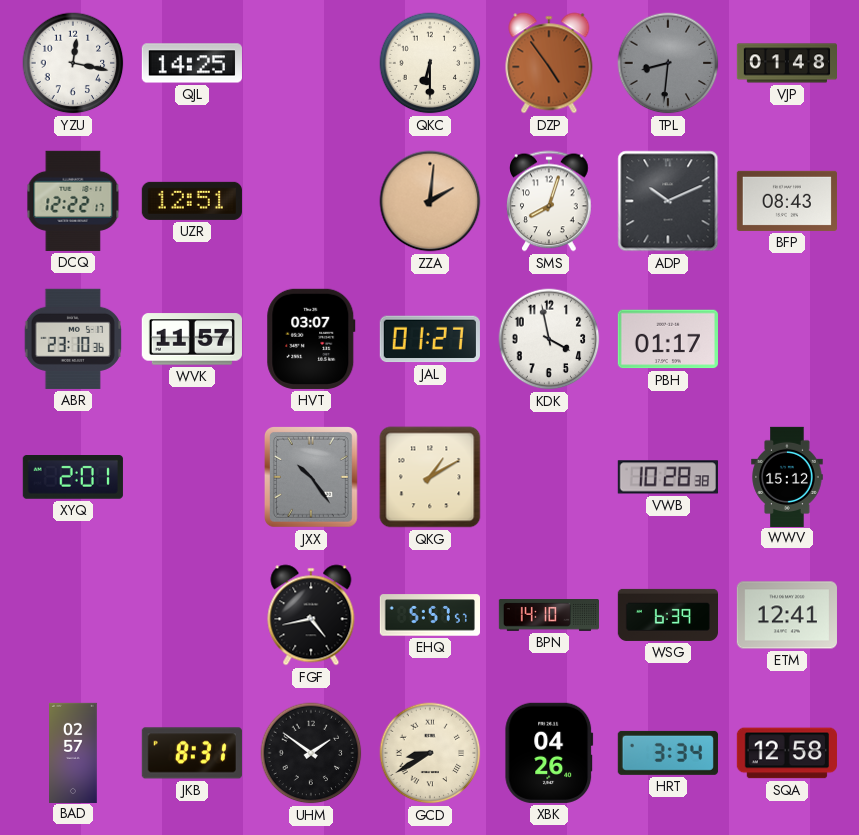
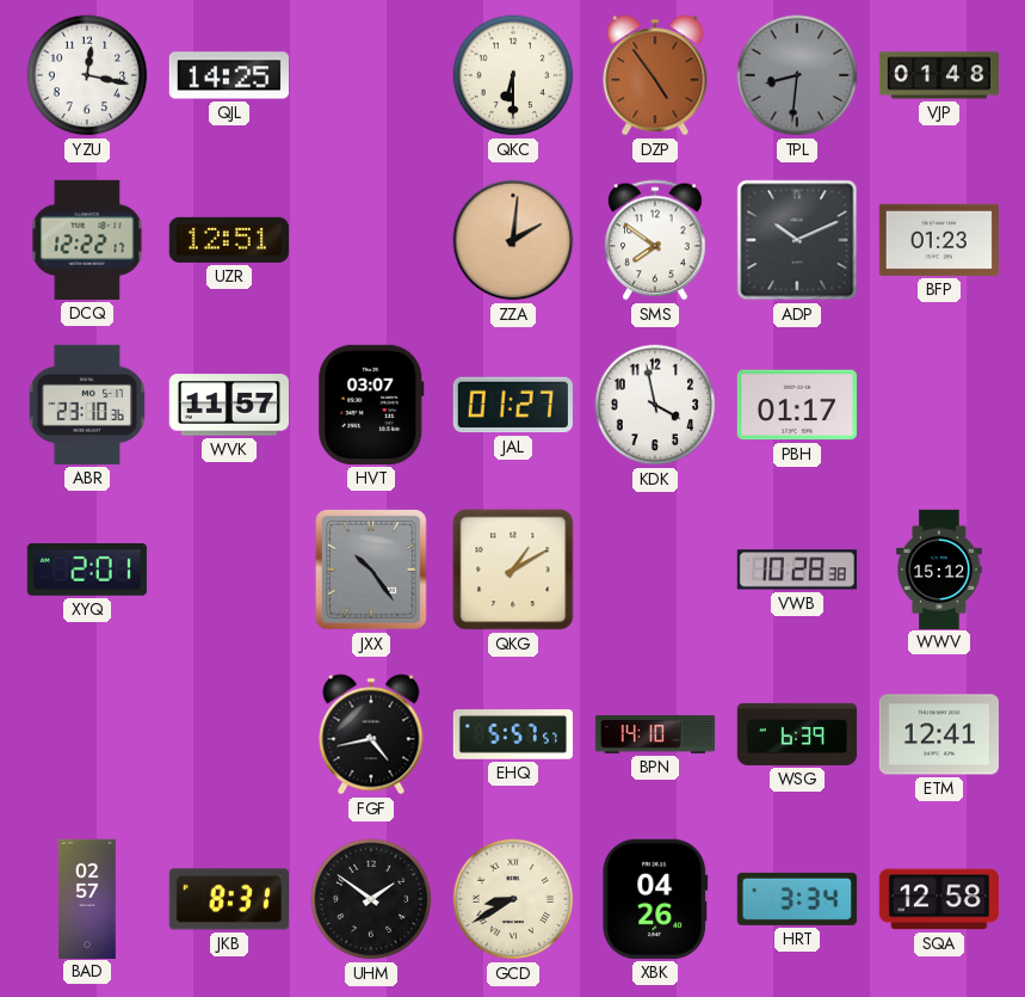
SMS: 8:03 -> 7:51 (655, 240)
BFP: 08:43 -> 01:23 (939, 240)
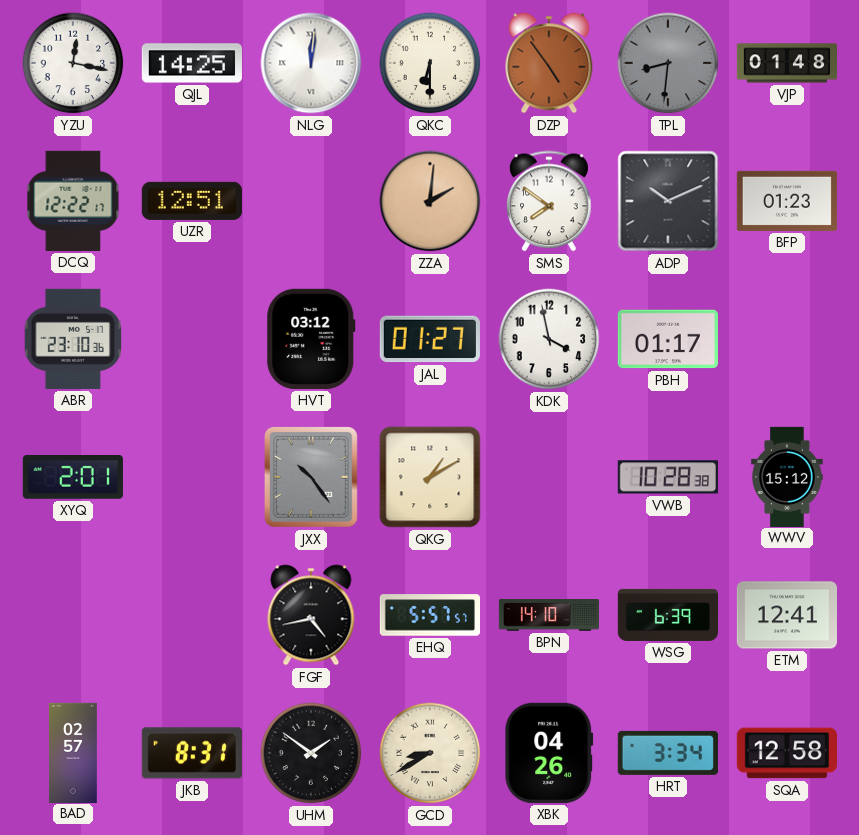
NLG: none -> 12:01 (311, 63)
WVK: 11:57 -> none (229, 405)
HVT: 03:07 -> 03:12 (311, 339)
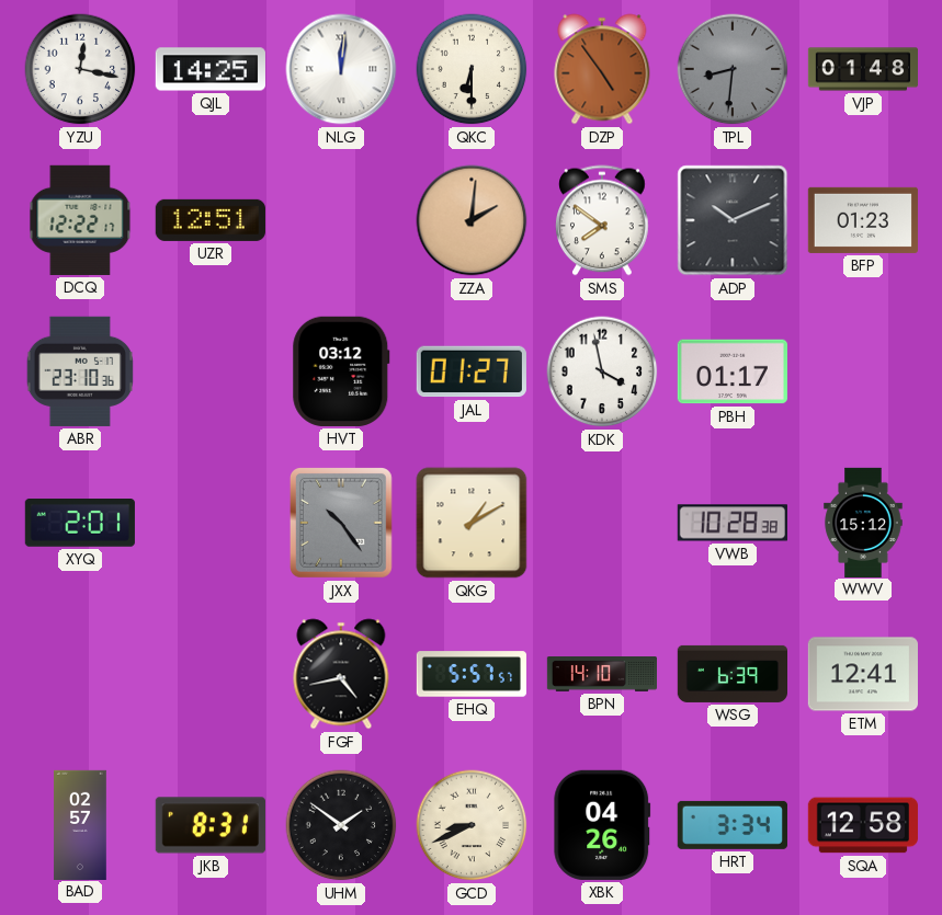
GCD: 8:40 -> 8:41 (472, 825)
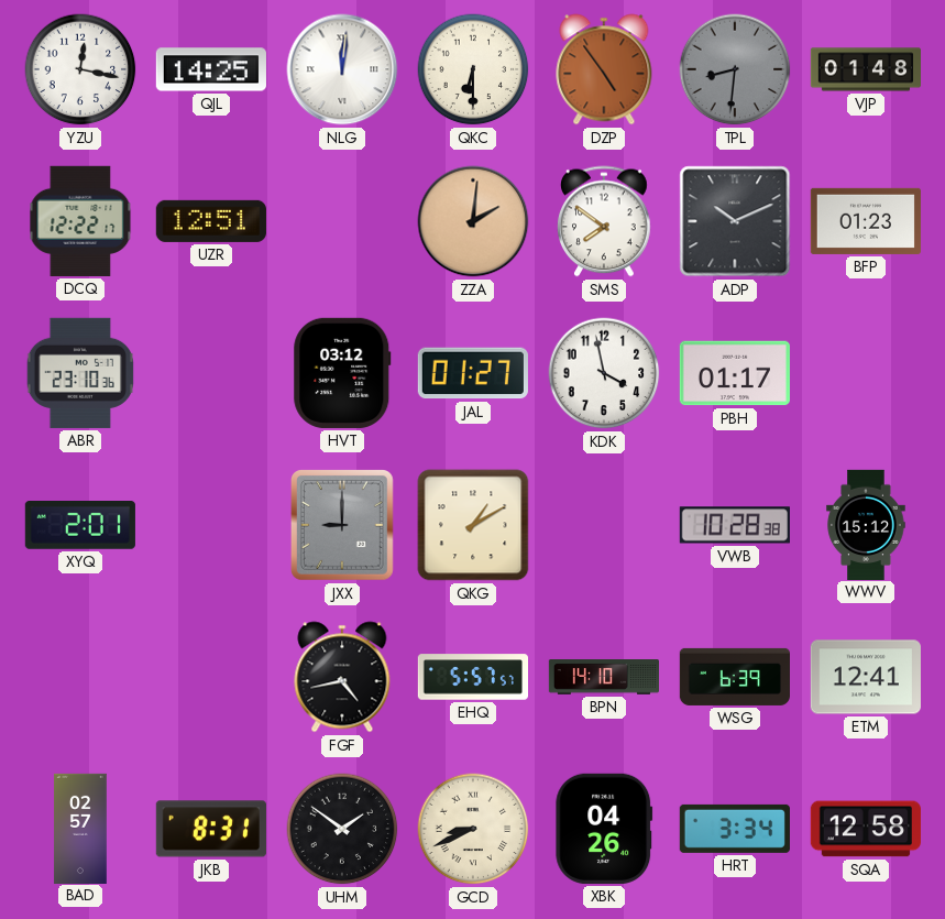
JXX: 10:24 -> 9:00 (343, 526)
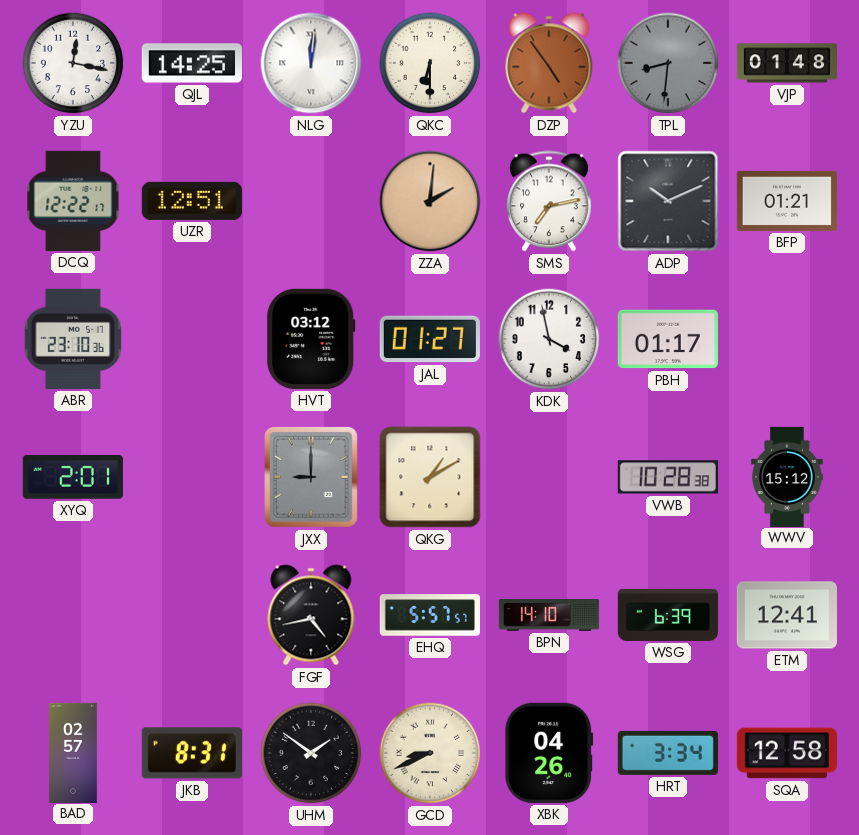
SMS: 7:51 -> 7:13 (549, 201)
BFP: 01:23 -> 01:21 (787, 201)
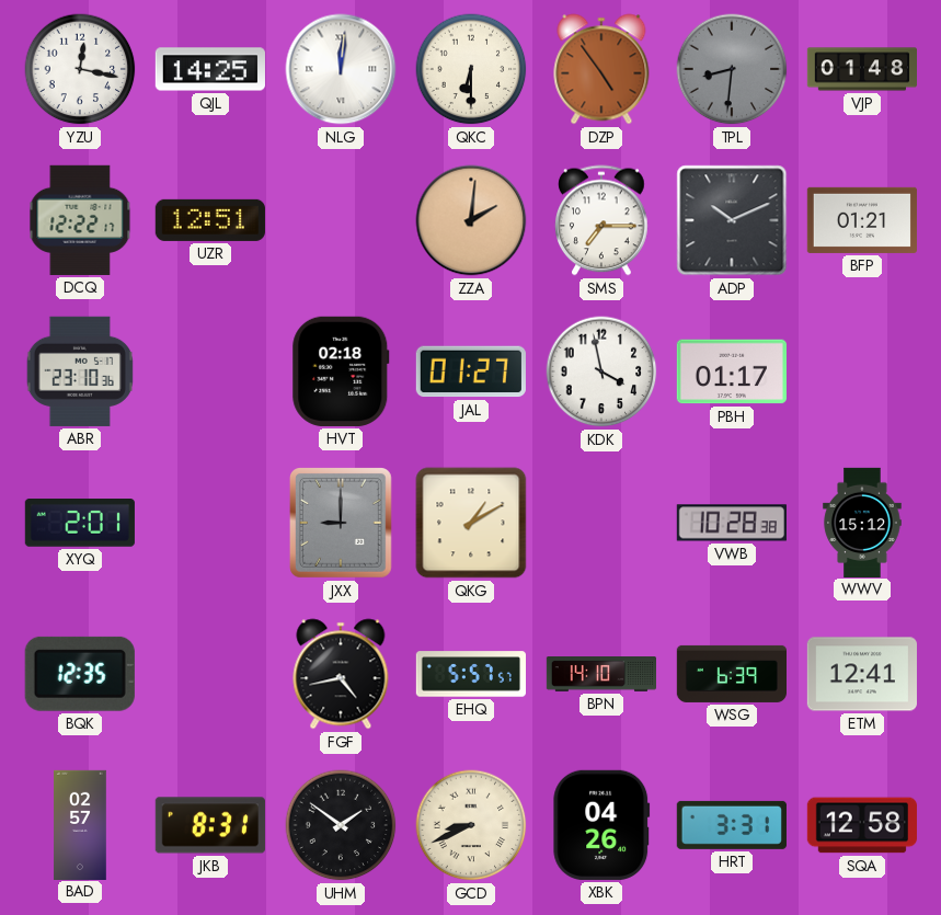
SMS: 7:13 -> 7:15 (601, 220)
HVT: 03:12 -> 02:18 (341, 371)
BQK: none -> 12:35 (80, 674)
HRT: 3:34 -> 3:31 (732, 825)
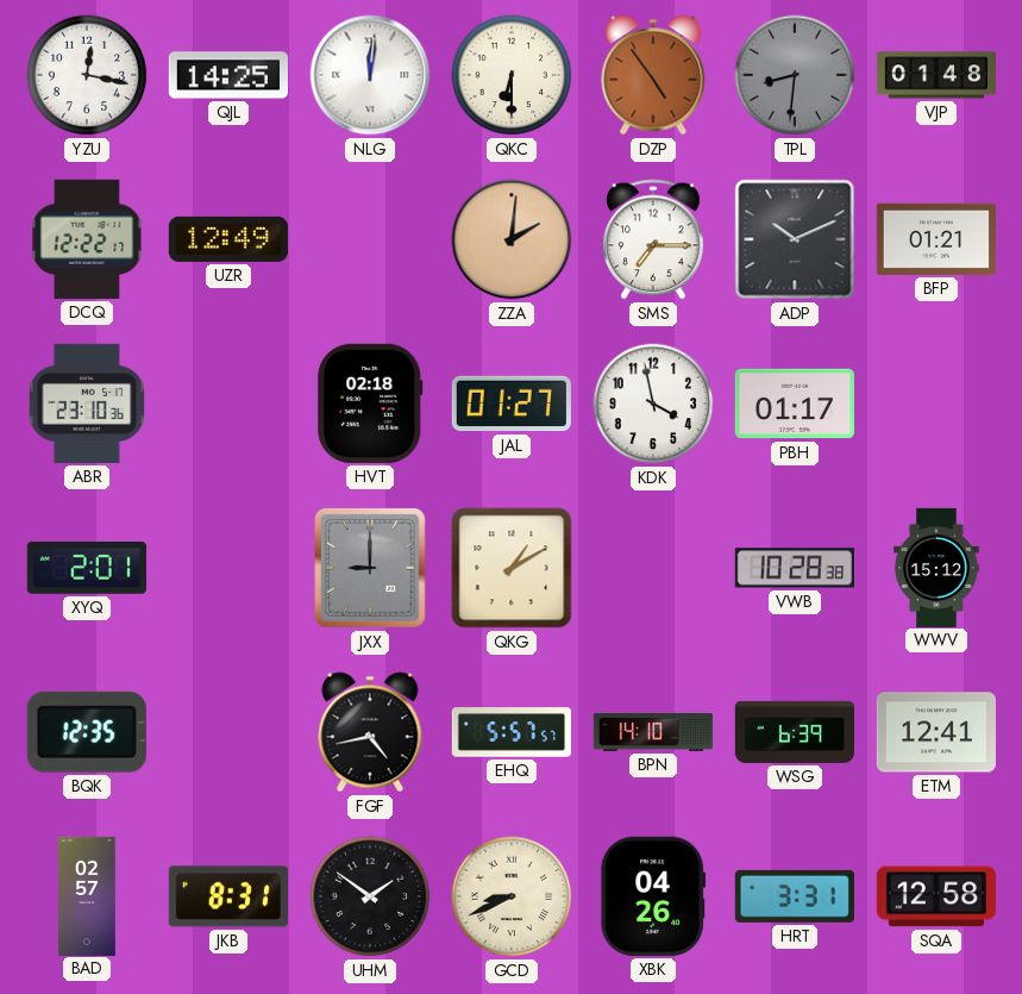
UZR: 12:51 -> 12:49 (228, 239)
